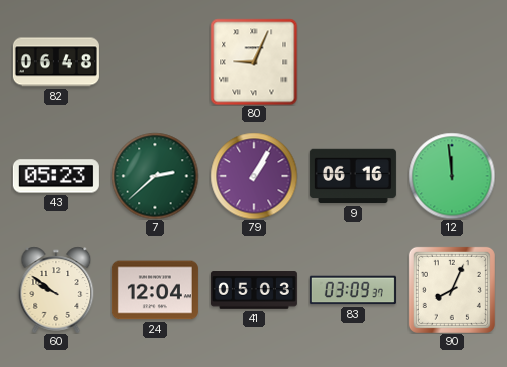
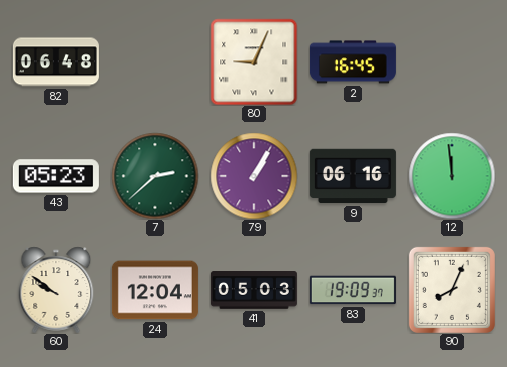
2: none -> 16:45 (353, 62)
83: 03:09 -> 19:09 (353, 290)
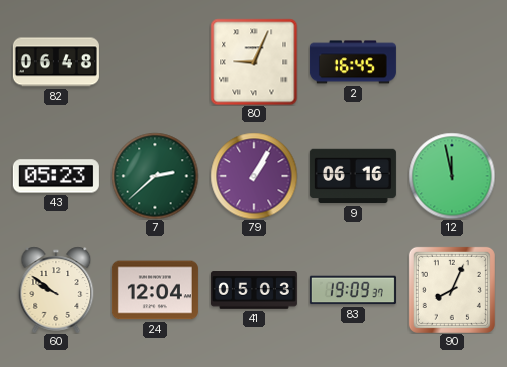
12: 11:59 -> 11:58 (452, 176)
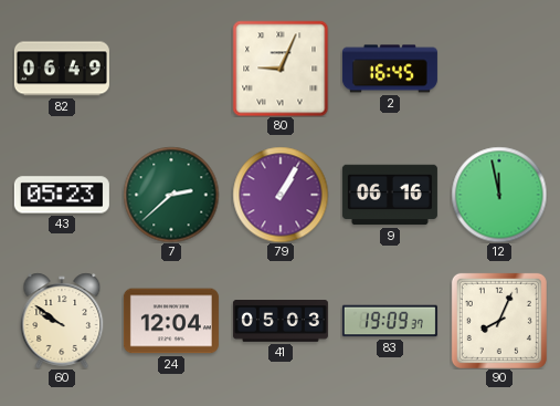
82: 06:48 -> 06:49 (62, 69)
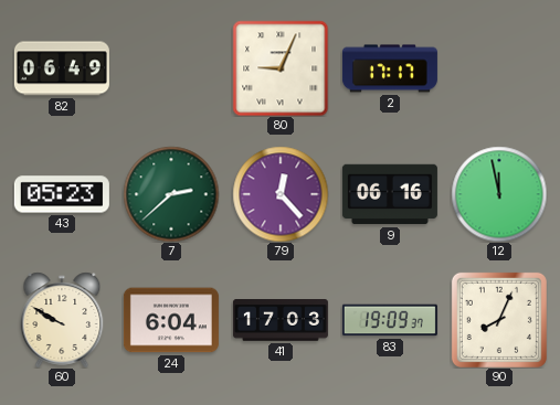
2: 16:45 -> 17:17 (390, 68)
79: 1:05 -> 12:23 (281, 194)
60: 9:51 -> 9:50 (62, 320)
24: 12:04 -> 6:04 (171, 320)
41: 05:03 -> 17:03 (281, 321)
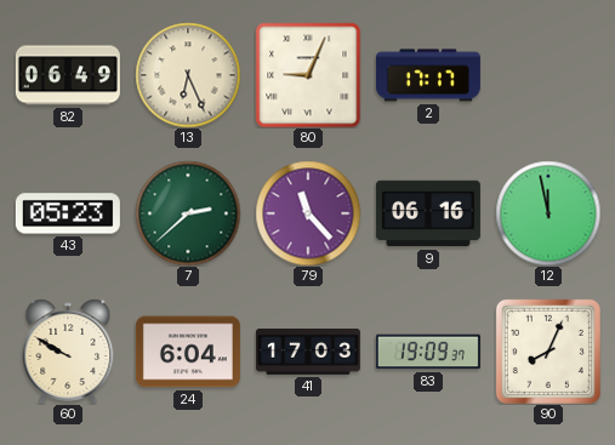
13: none -> 6:26 (188, 75)
79: 12:23 -> 11:23 (308, 213)
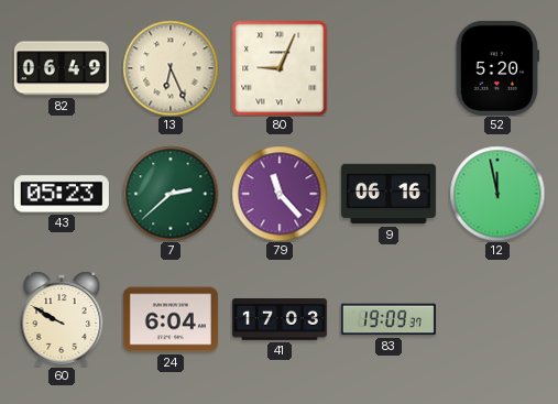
2: 17:17 -> none (428, 75)
52: none -> 5:20 (496, 68)
90: 8:04 -> none (548, 352)
